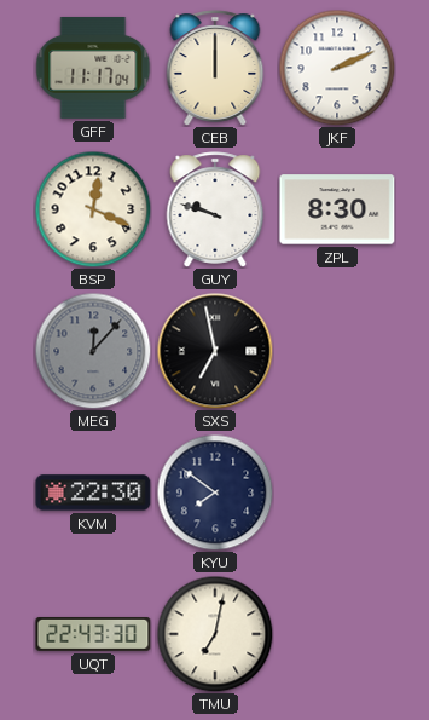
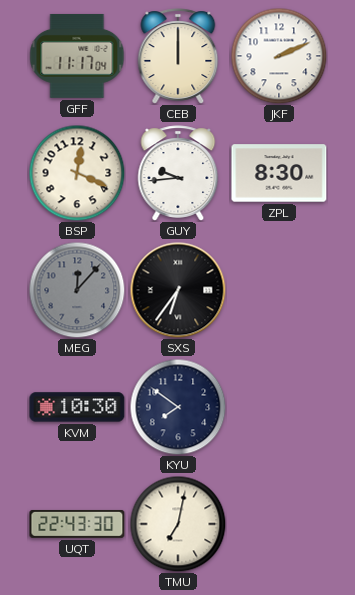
GUY: 9:48 -> 9:44 (178, 173)
SXS: 6:58 -> 6:36 (178, 290)
KVM: 22:30 -> 10:30 (77, 407)
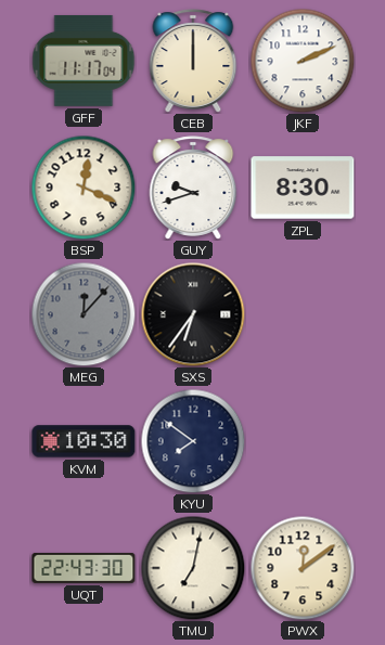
GUY: 9:44 -> 9:42 (193, 188)
PWX: none -> 12:09 (303, 568)
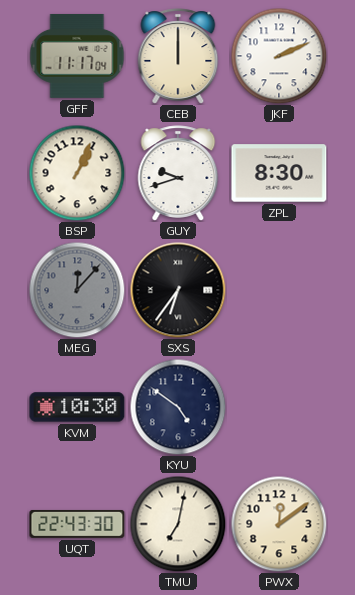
BSP: 12:19 -> 1:04 (77, 173)
KYU: 7:51 -> 4:51 (178, 407)
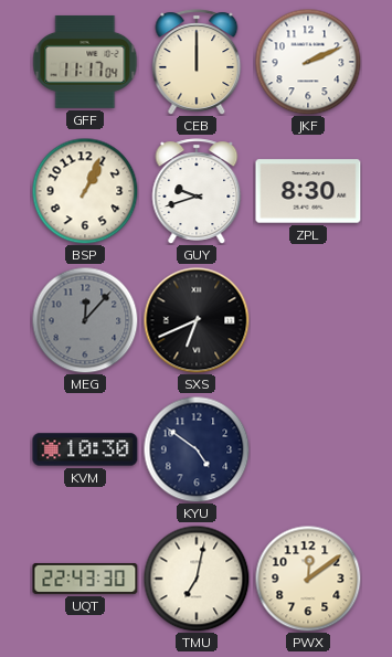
SXS: 6:36 -> 6:41 (197, 320)
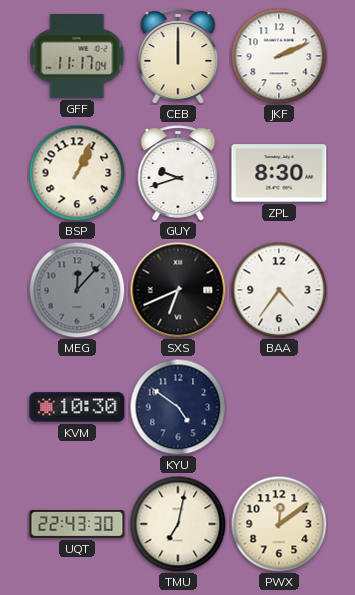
BAA: none -> 4:36 (279, 290)
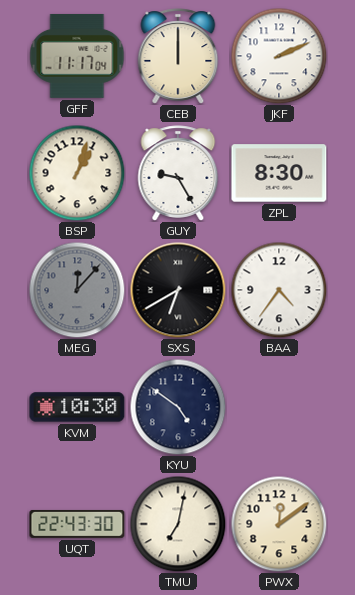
BSP: 1:04 -> 1:03 (77, 173)
GUY: 9:42 -> 9:25 (178, 173)
SXS: 6:41 -> 6:40 (178, 290)
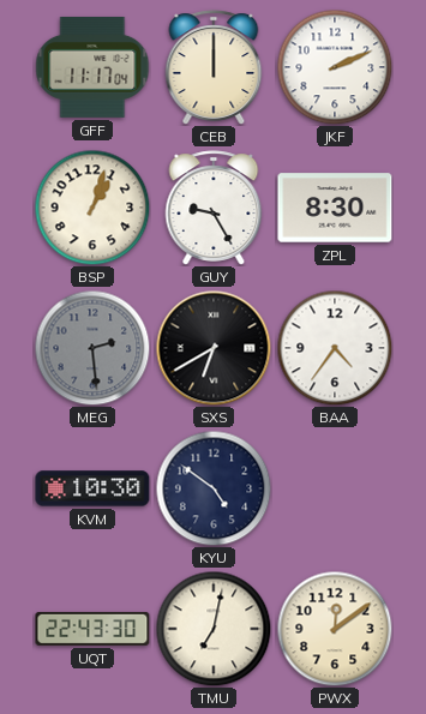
MEG: 12:07 -> 2:29 (92, 348)
